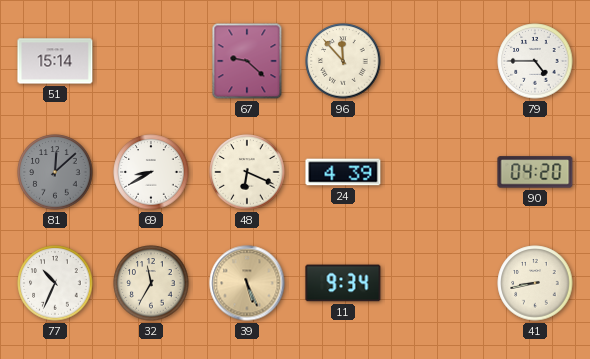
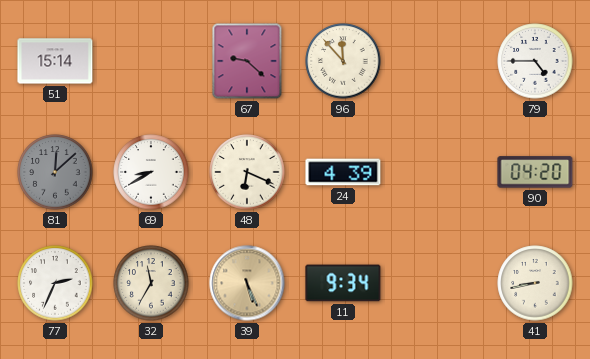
77: 10:34 -> 2:34 (55, 283)
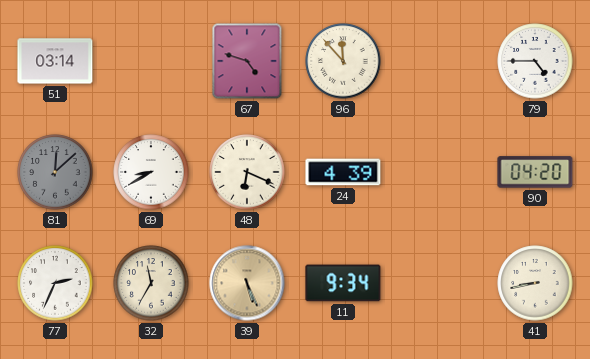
51: 15:14 -> 03:14 (55, 61)
67: 9:22 -> 4:48 (247, 61)
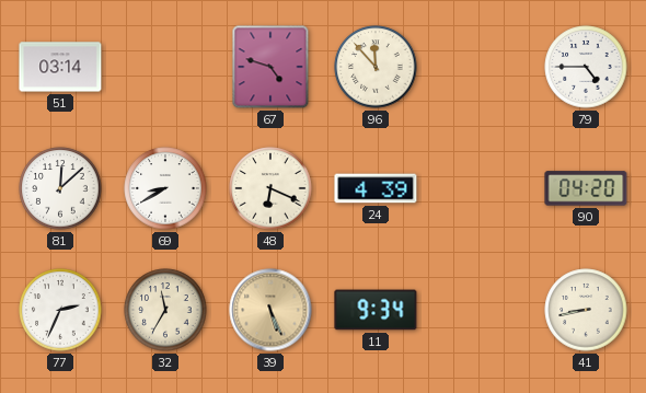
81 dial: grey -> white (60, 188)
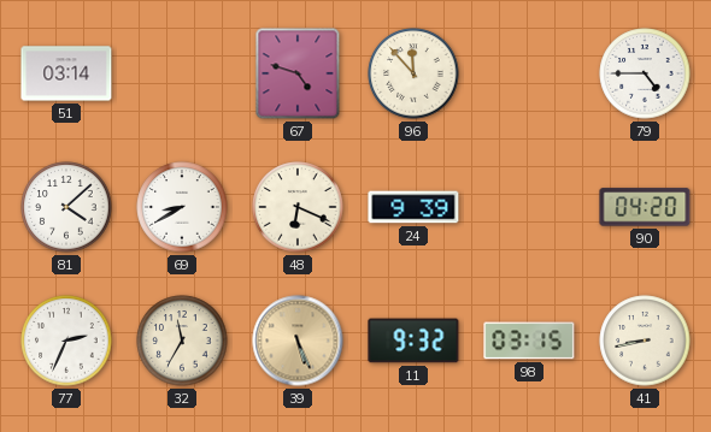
81: 12:08 -> 4:08 (66, 207)
24: 4:39 -> 9:39 (413, 207)
11: 9:34 -> 9:32 (413, 341)
98: none -> 03:15 (529, 341)
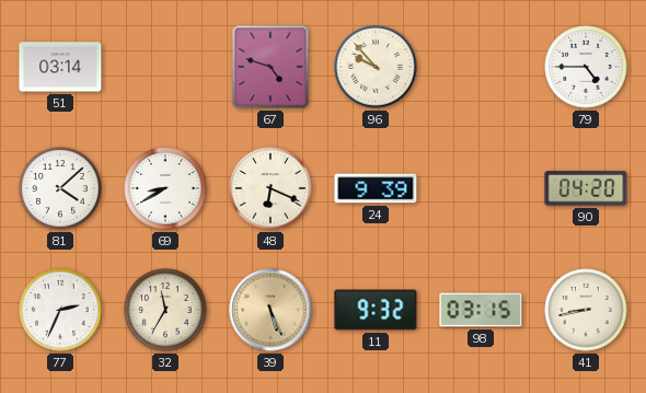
96: 11:53 -> 9:53 (376, 67)
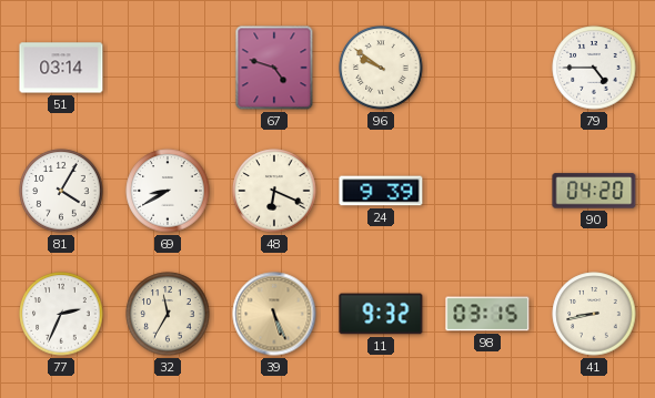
96: 9:53 -> 9:51 (381, 68)
81: 4:08 -> 4:05 (61, 191)
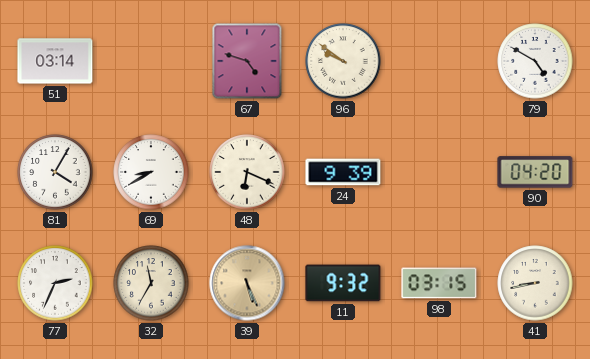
79: 4:45 -> 4:50 (535, 61)
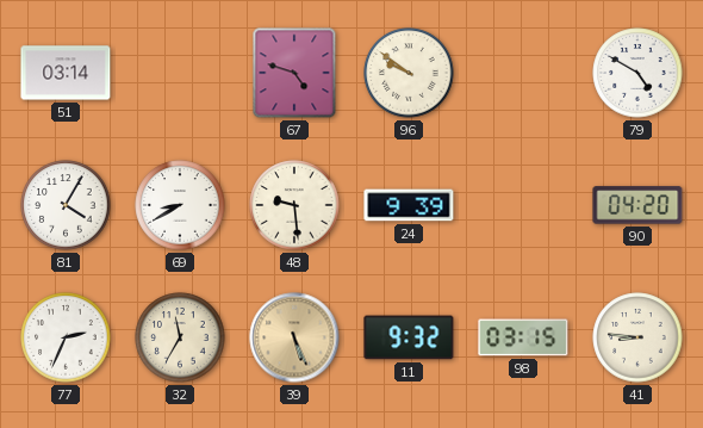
48: 6:19 -> 9:29 (294, 205)
41: 8:43 -> 8:46 (637, 337)
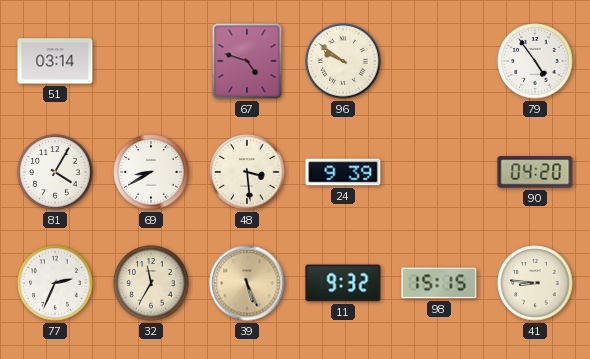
79: 4:50 -> 4:54 (535, 61)
48: 9:29 -> 3:29 (247, 172)
98: 03:15 -> 15:15 (439, 283)
